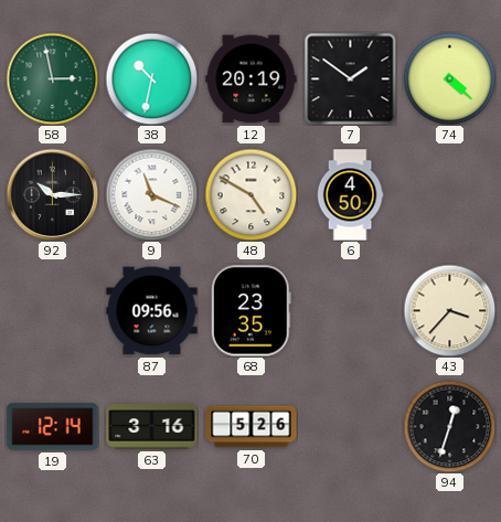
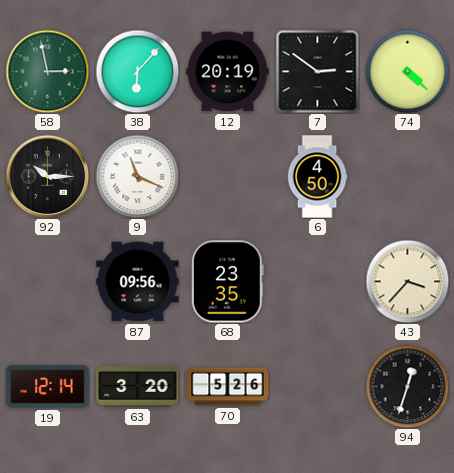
38: 10:32 -> 6:07 (137, 71)
7: 1:51 -> 2:51 (317, 71)
48: 4:50 -> none (250, 194)
63: 3:16 -> 3:20 (138, 387)
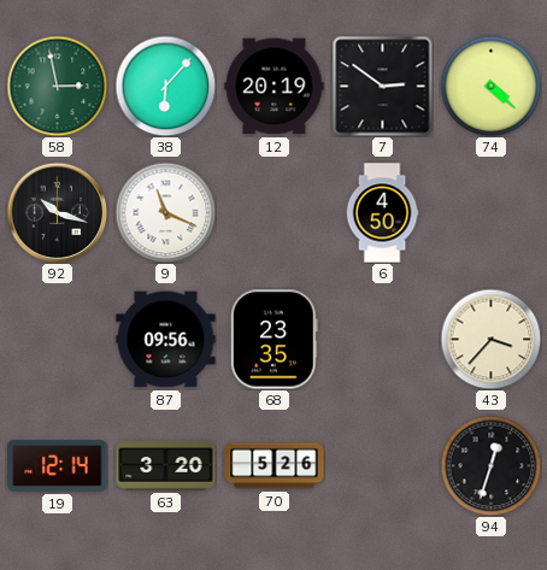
92: 10:15 -> 10:18 (57, 212)
